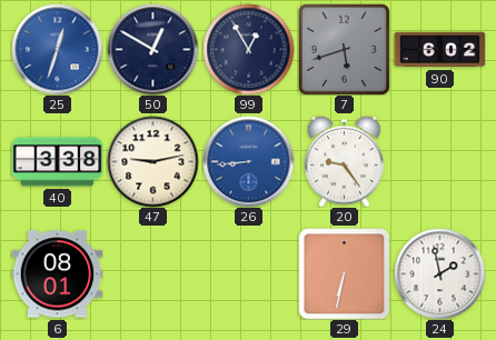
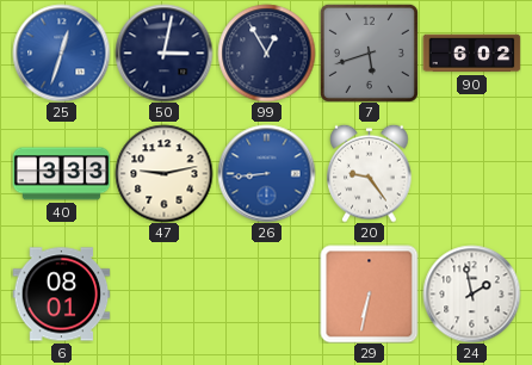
50: 12:50 -> 3:02 (163, 52)
40: 3:38 -> 3:33 (61, 174)
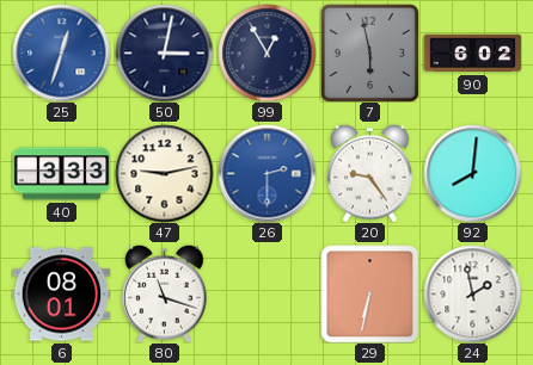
7: 5:42 -> 5:58 (369, 52)
26: 8:44 -> 2:30 (266, 173)
92: none -> 8:01 (472, 173)
80: none -> 11:18 (165, 293)
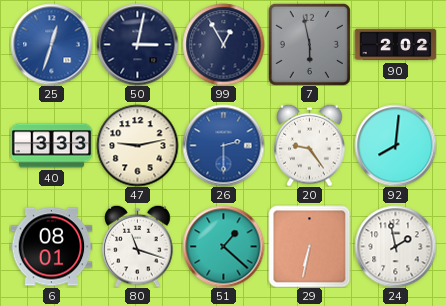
90: 6:02 -> 2:02 (395, 45)
51: none -> 1:22 (223, 246)
